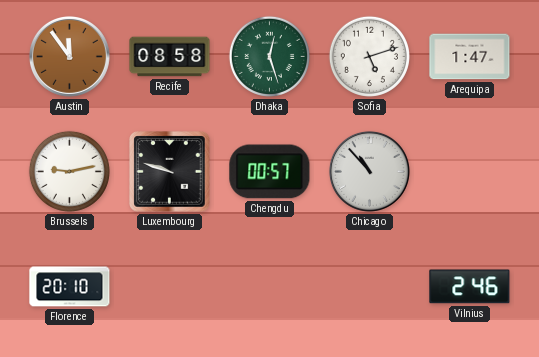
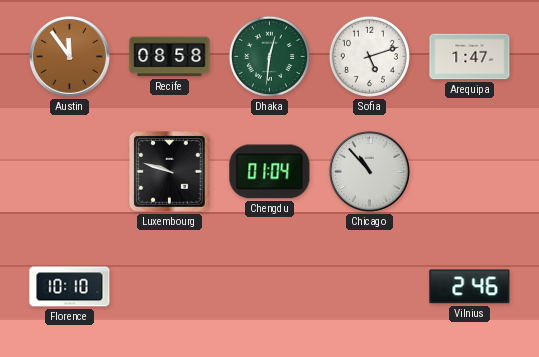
Dhaka: 12:27 -> 12:31 (269, 56)
Brussels: 9:13 -> none (69, 171)
Chengdu: 00:57 -> 01:04 (270, 172)
Florence: 20:10 -> 10:10 (70, 287)
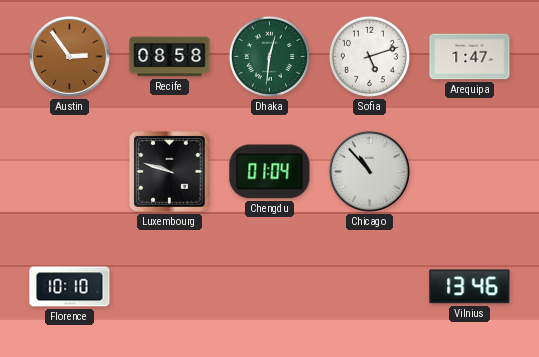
Austin: 11:54 -> 2:54 (69, 56)
Vilnius: 2:46 -> 13:46 (470, 287)
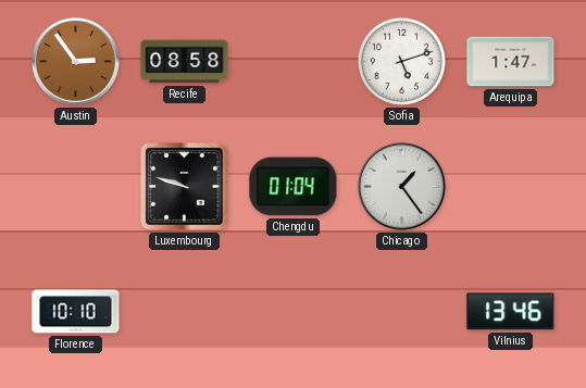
Dhaka: 12:31 -> none (269, 56)
Chicago: 10:53 -> 1:24 (401, 186)
